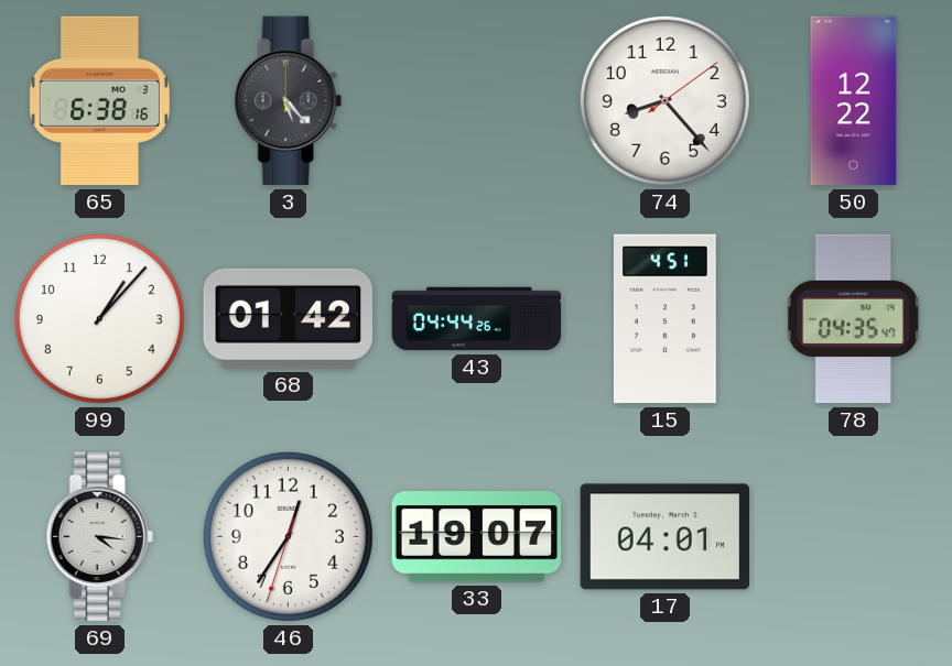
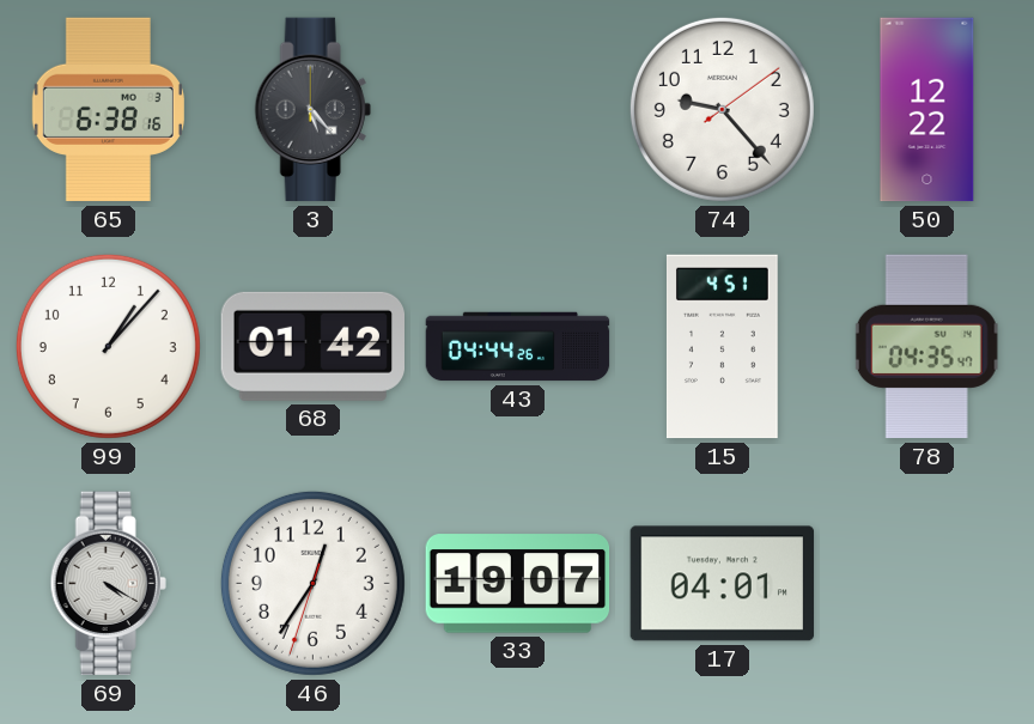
74: 8:23 -> 9:23 (722, 109)
69: 4:16 -> 4:20 (108, 584)
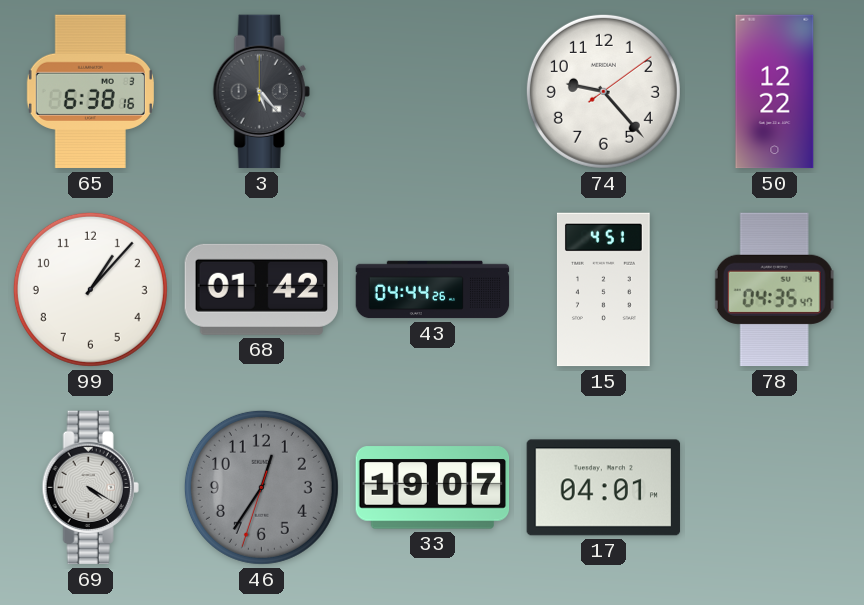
46 dial: white -> grey (261, 487)
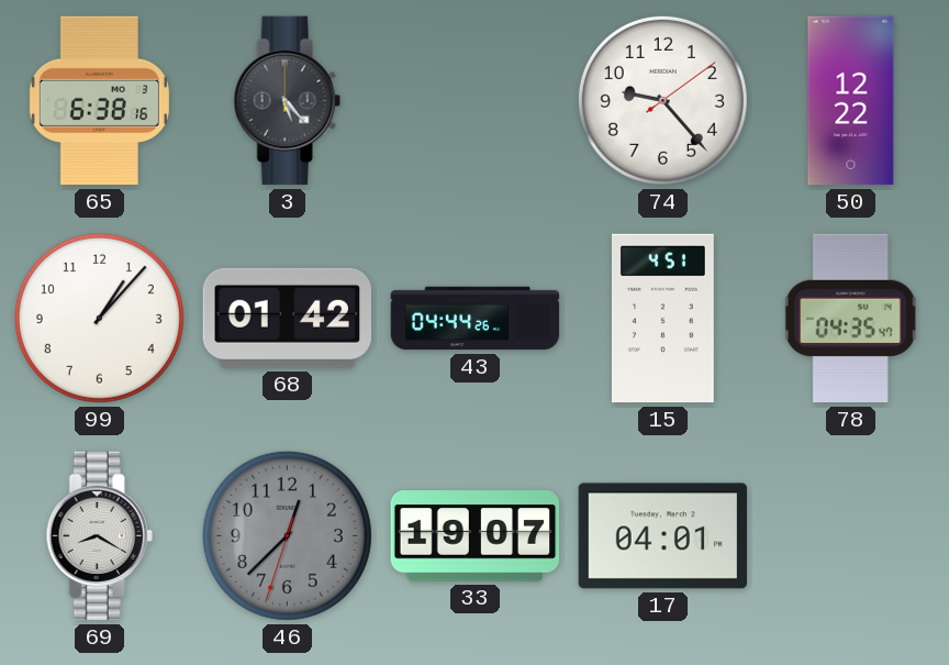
69: 4:20 -> 8:20 (99, 536)
46: 12:35 -> 12:37 (287, 535)
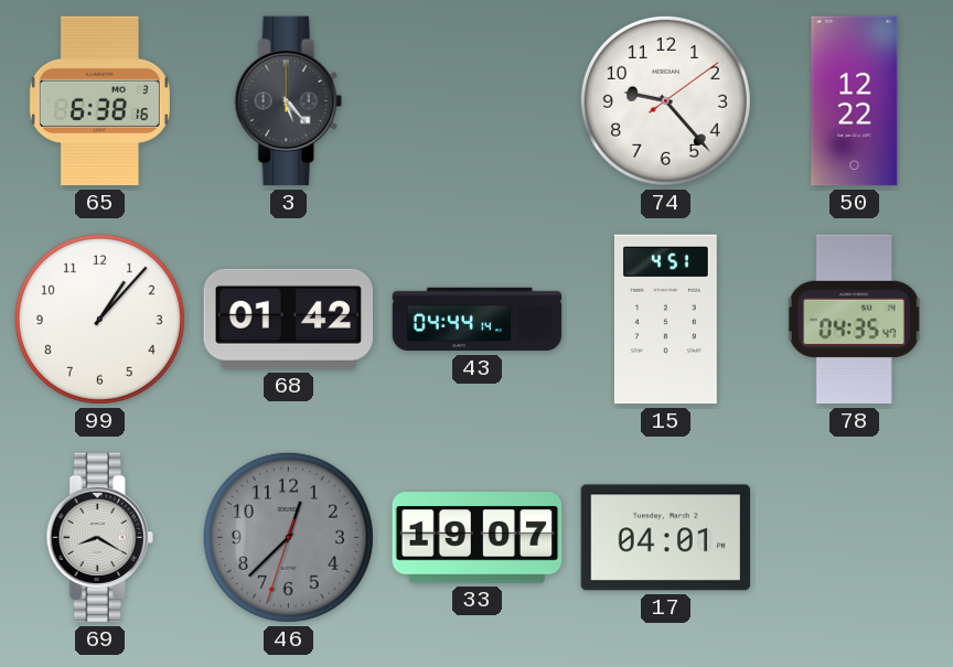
43: 04:44:26 -> 04:44:14 (478, 320)
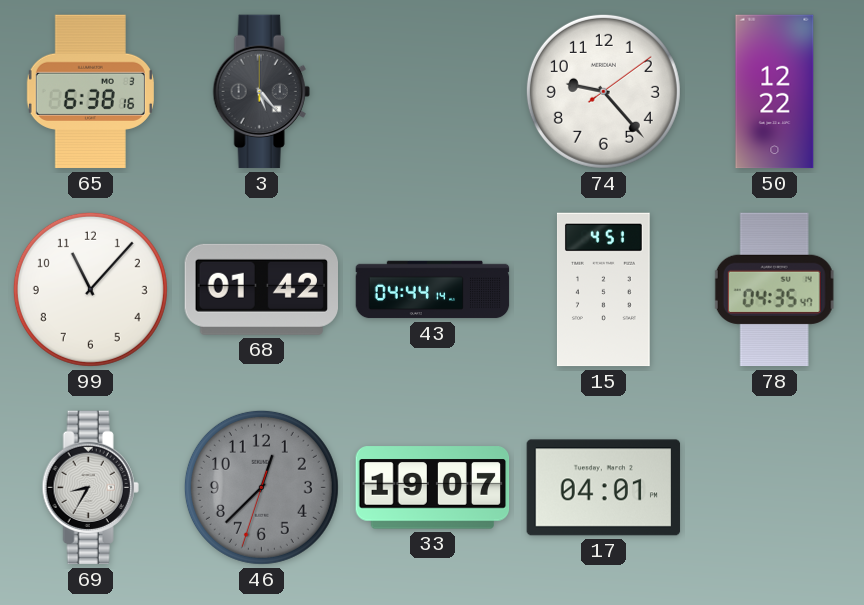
99: 1:07 -> 11:07 (90, 289)
69: 8:20 -> 8:35 (90, 488)
